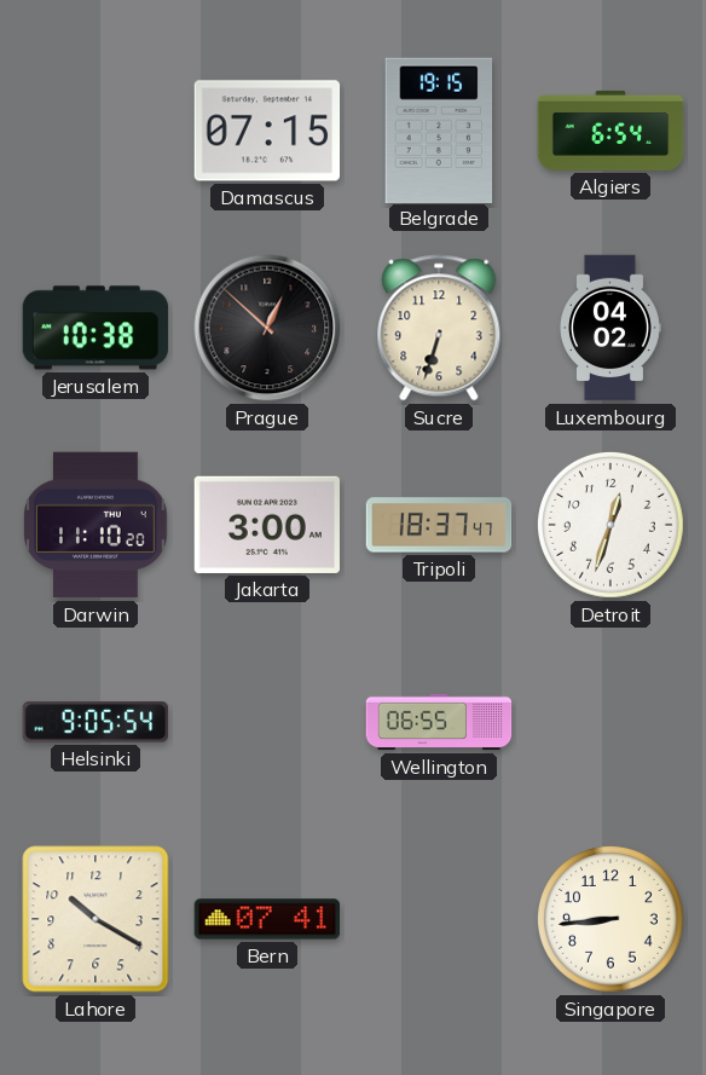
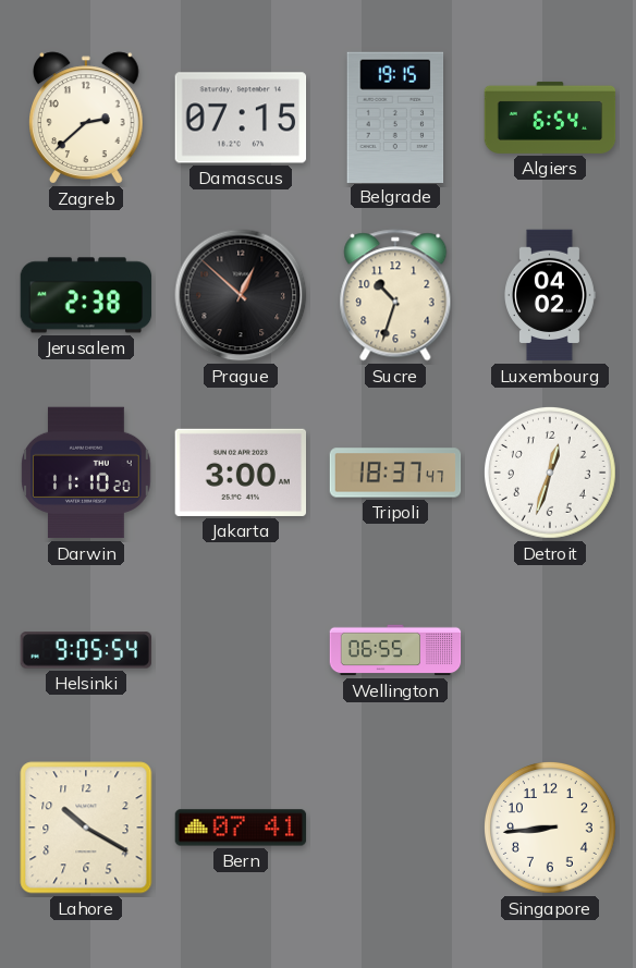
Zagreb: none -> 2:38 (87, 118)
Jerusalem: 10:38 -> 2:38 (86, 295)
Sucre: 6:33 -> 10:33 (395, 295)
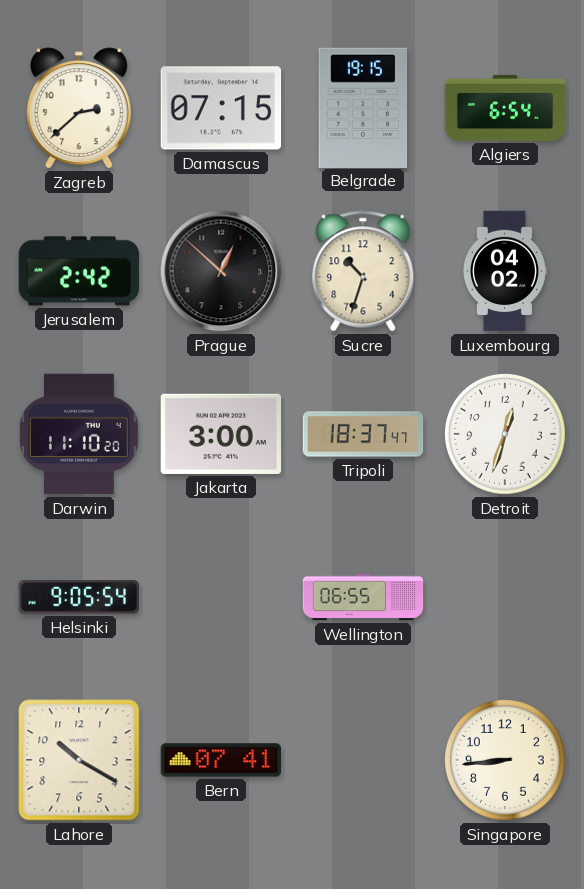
Jerusalem: 2:38 -> 2:42 (79, 271)
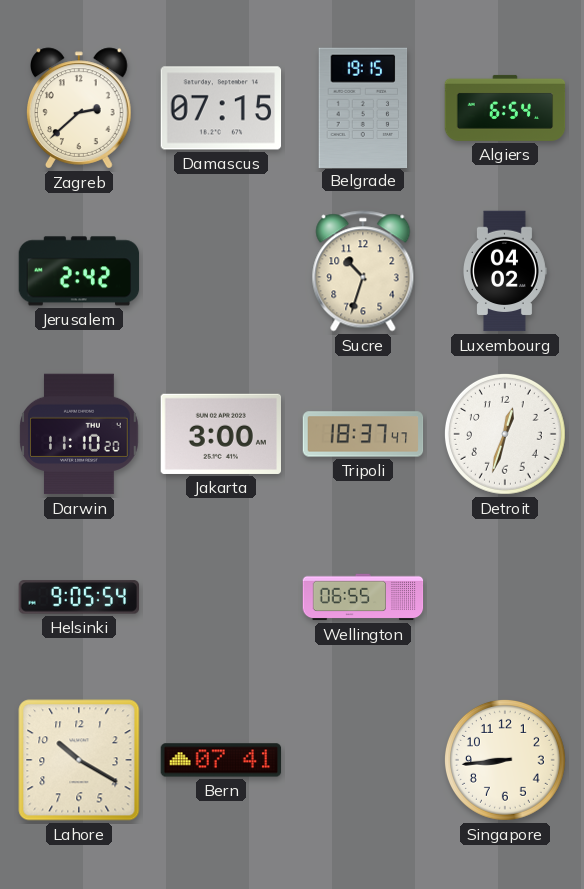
Prague: 12:52 -> none (221, 271)
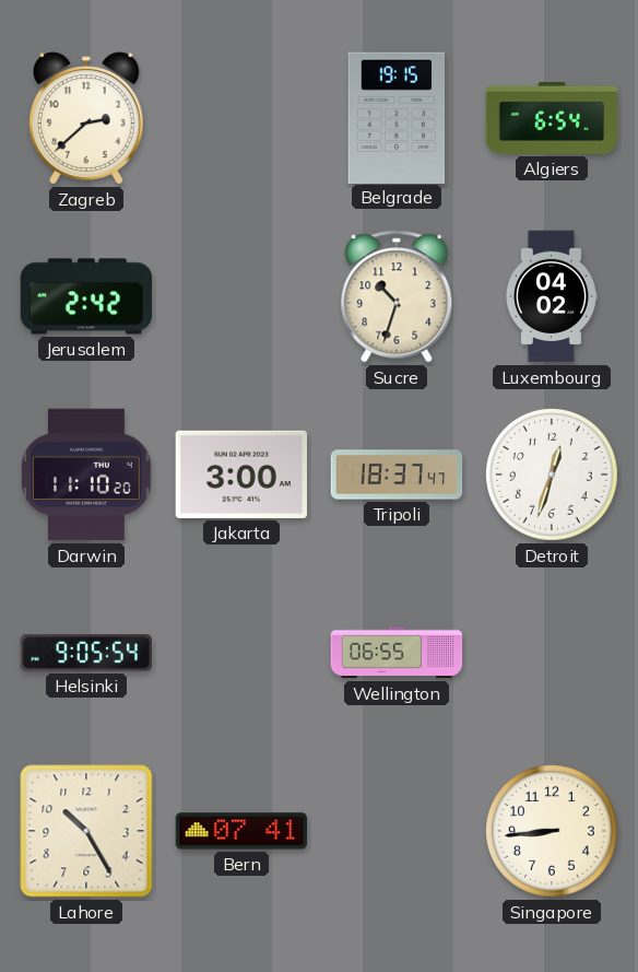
Damascus: 07:15 -> none (221, 108)
Lahore: 10:20 -> 10:25 (86, 831)
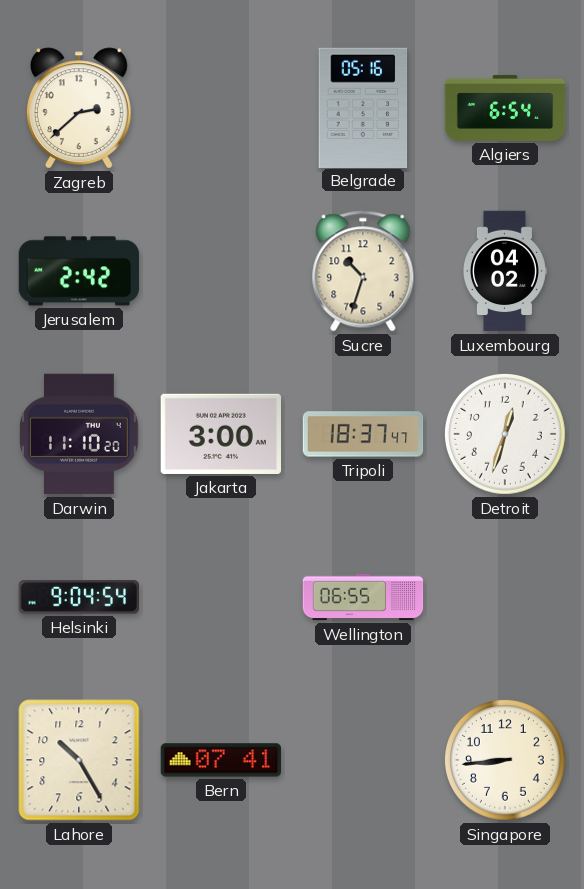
Belgrade: 19:15 -> 05:16 (363, 107)
Helsinki: 9:05 -> 9:04 (78, 597)
